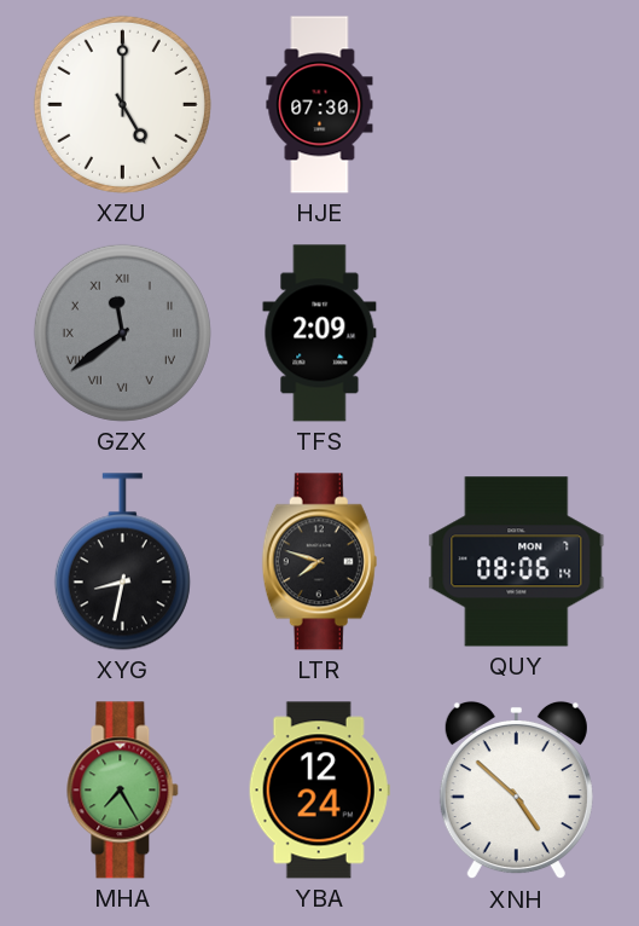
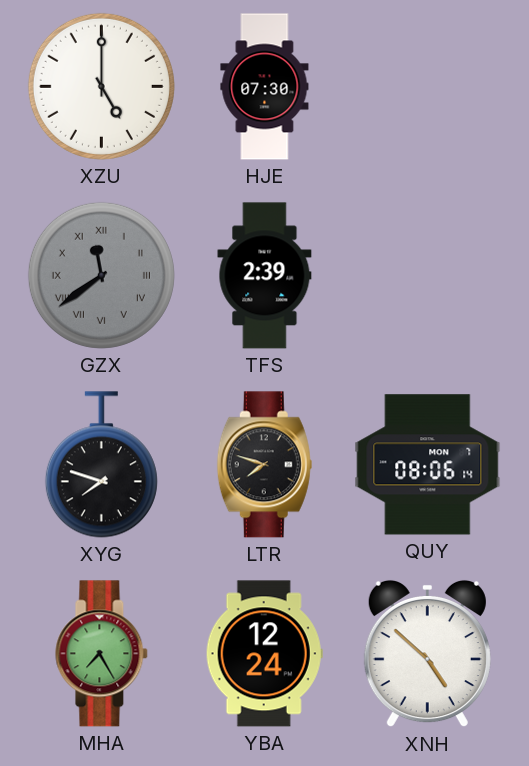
TFS: 2:09 -> 2:39 (265, 276)
XYG: 8:32 -> 7:48 (101, 465)
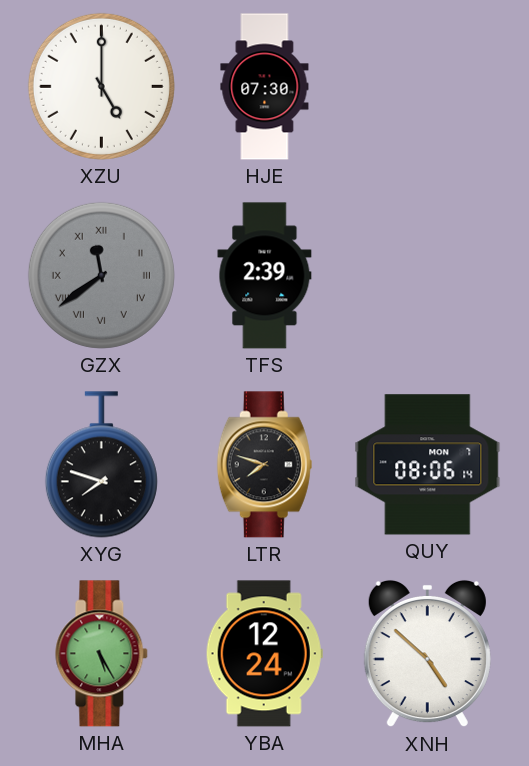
MHA: 7:25 -> 5:25 (102, 654)
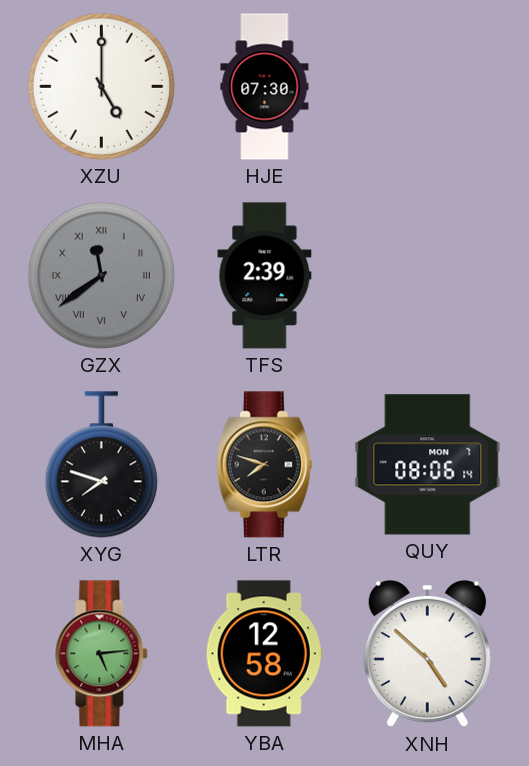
MHA: 5:25 -> 5:14 (102, 654)
YBA: 12:24 -> 12:58 (264, 654)
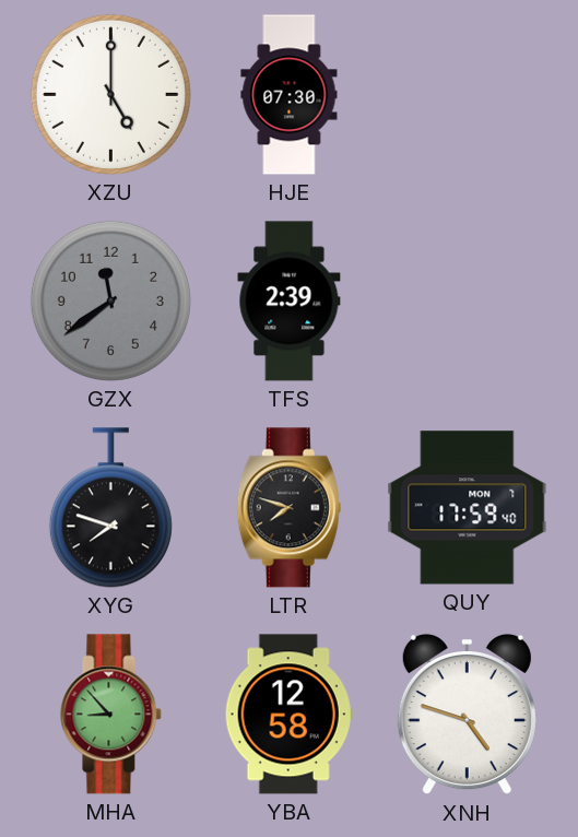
GZX numerals: Roman -> Arabic (110, 300)
QUY: 08:06 -> 17:59 (468, 508)
MHA: 5:14 -> 8:53 (111, 715)
XNH: 4:52 -> 4:48 (467, 715)
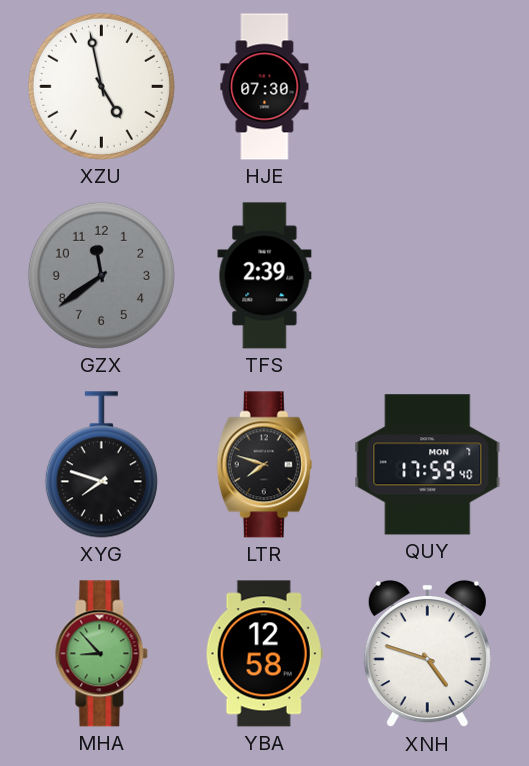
XZU: 5:00 -> 4:58 (101, 86)
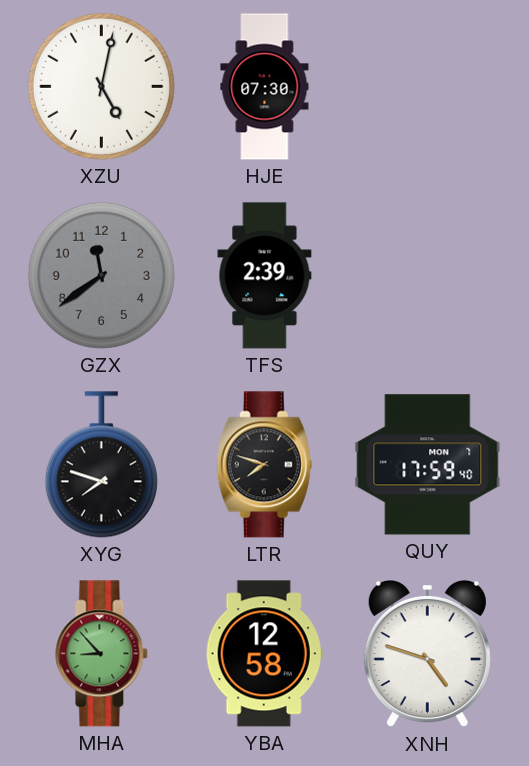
XZU: 4:58 -> 5:02 (101, 86)
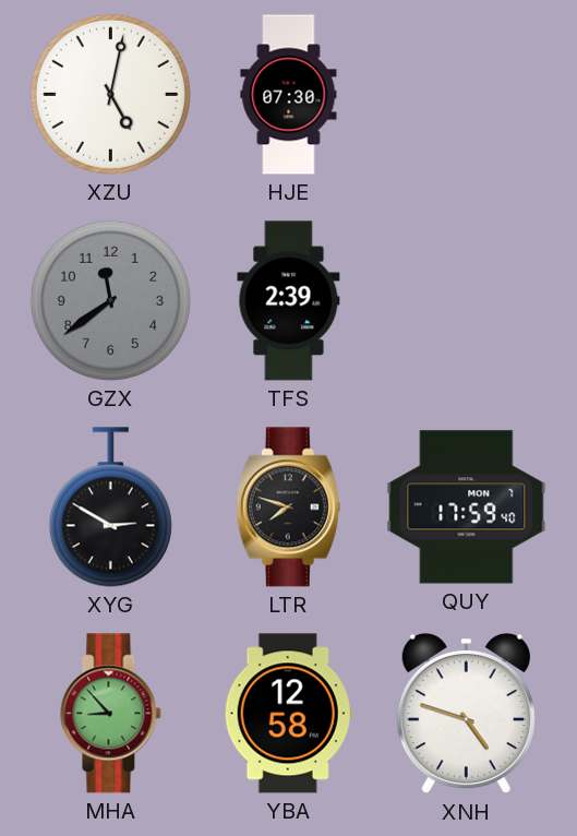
XYG: 7:48 -> 2:50 (110, 507)
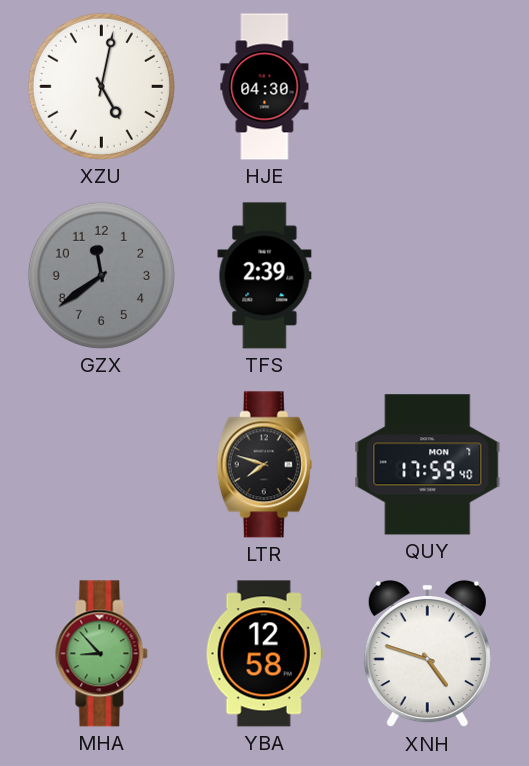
HJE: 07:30 -> 04:30 (265, 87)
XYG: 2:50 -> none (110, 507)
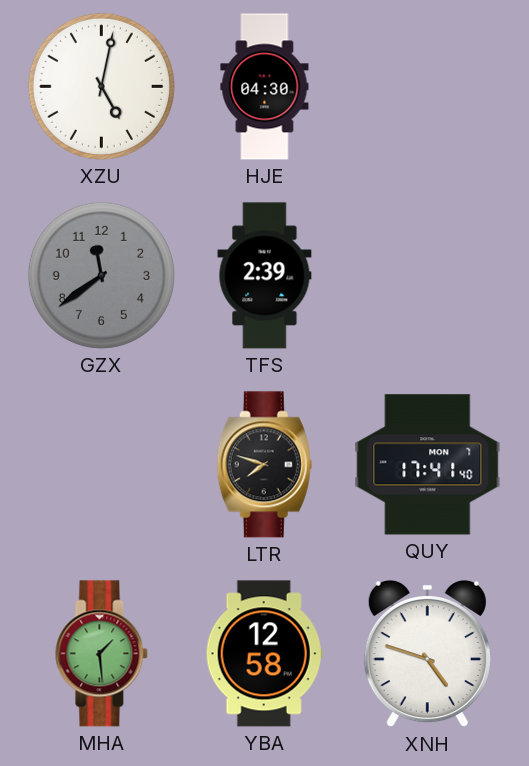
QUY: 17:59 -> 17:41 (428, 465)
MHA: 8:53 -> 1:29 (102, 654)
